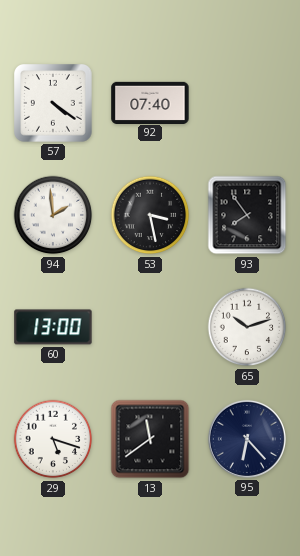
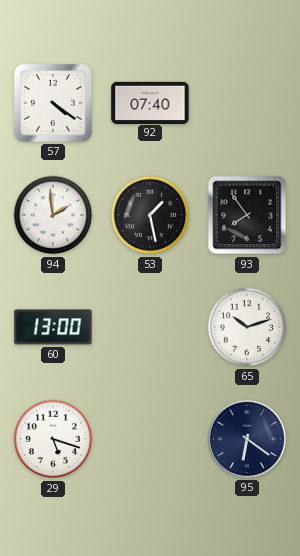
53: 3:28 -> 1:28 (150, 215)
13: 11:39 -> none (150, 439)
95: 6:23 -> 6:21 (247, 439)
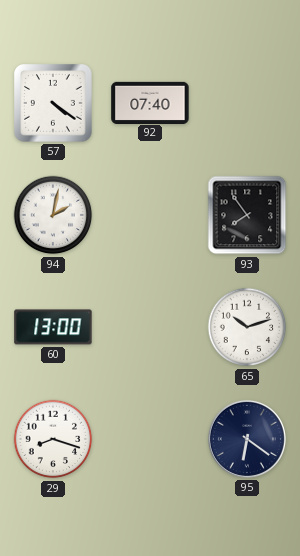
94: 1:59 -> 2:02 (53, 215)
53: 1:28 -> none (150, 215)
29: 5:18 -> 8:18 (53, 439)
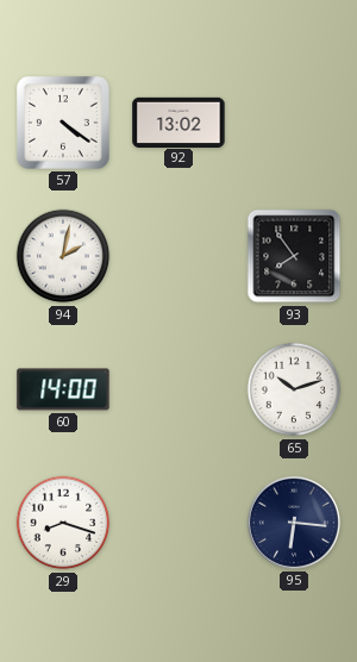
92: 07:40 -> 13:02 (178, 121)
60: 13:00 -> 14:00 (63, 389)
95: 6:21 -> 6:16 (294, 523)
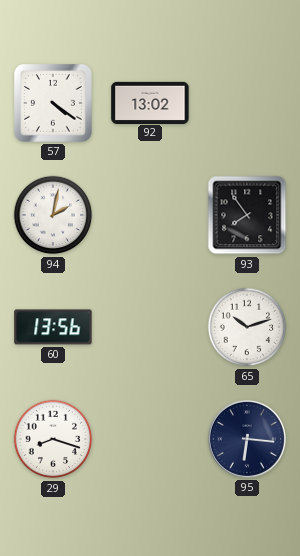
60: 14:00 -> 13:56 (53, 327)
